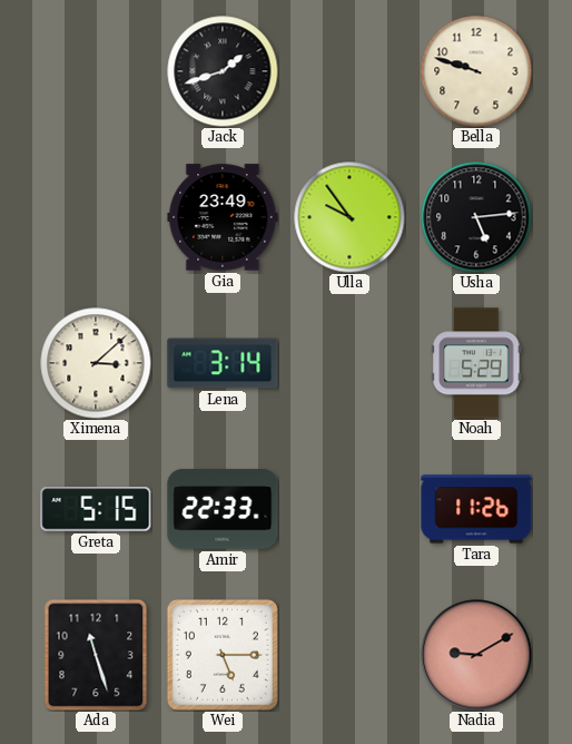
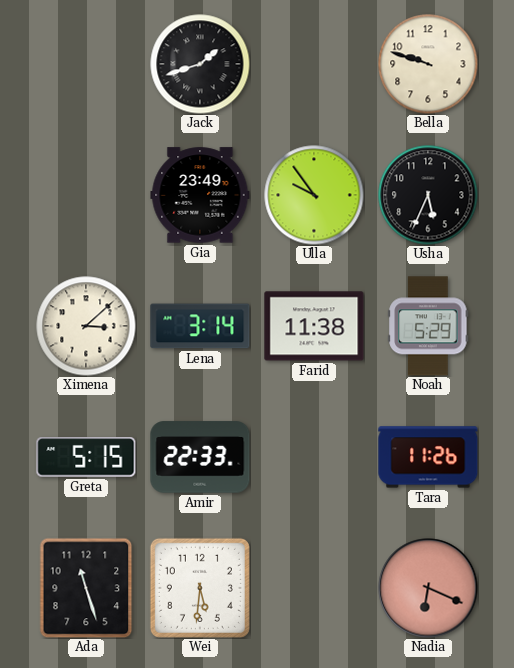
Usha: 5:14 -> 5:34 (428, 195)
Farid: none -> 11:38 (314, 326)
Wei: 5:15 -> 5:31 (200, 588)
Nadia: 9:10 -> 6:19 (428, 588)
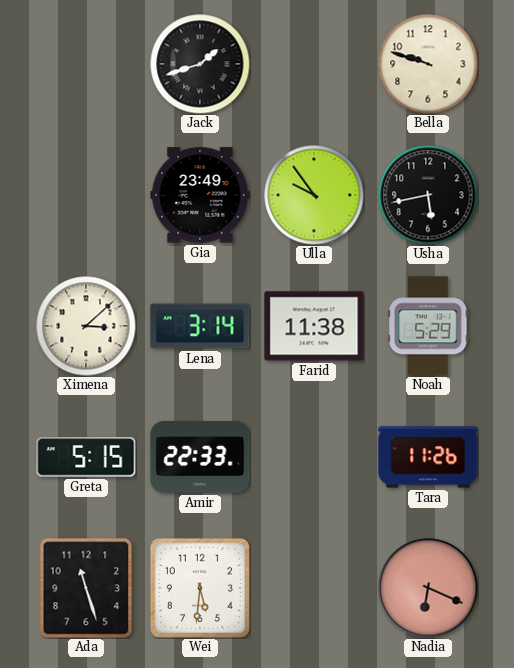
Usha: 5:34 -> 5:43 (428, 195)
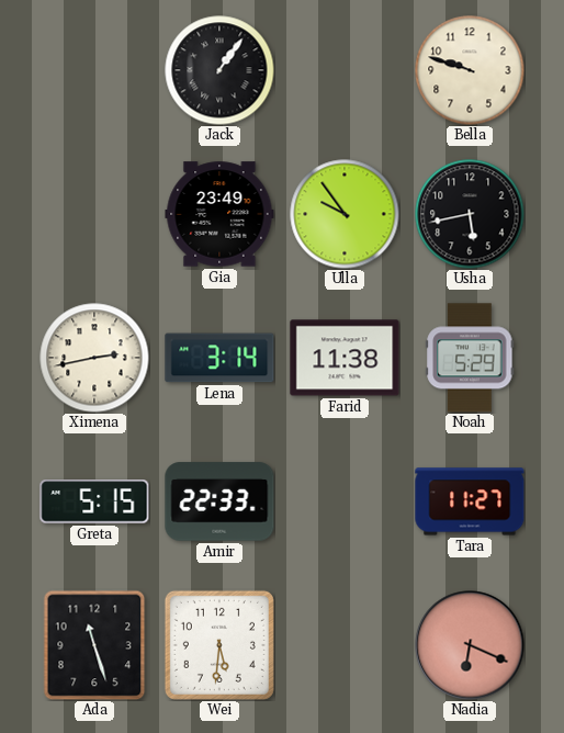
Jack: 1:42 -> 1:06 (219, 70)
Ximena: 3:08 -> 2:43 (94, 358)
Tara: 11:26 -> 11:27 (470, 501)
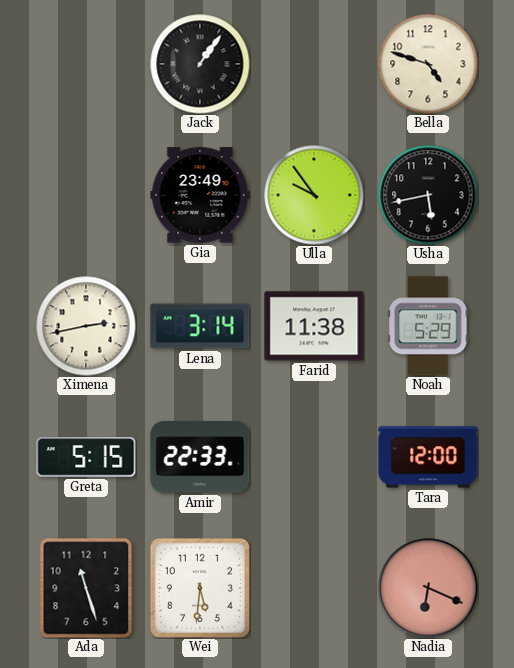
Bella: 9:48 -> 4:48 (428, 64)
Tara: 11:27 -> 12:00 (428, 457)
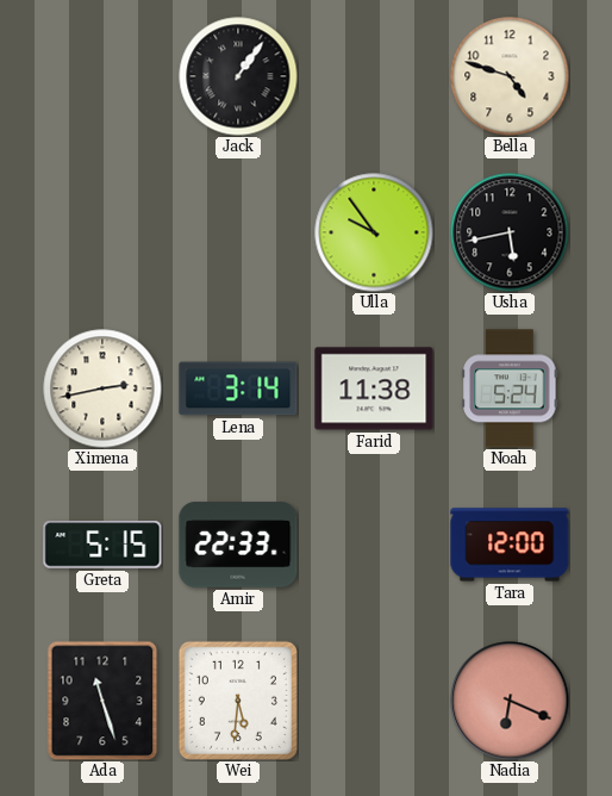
Gia: 23:49 -> none (200, 195)
Noah: 5:29 -> 5:24 (510, 388)
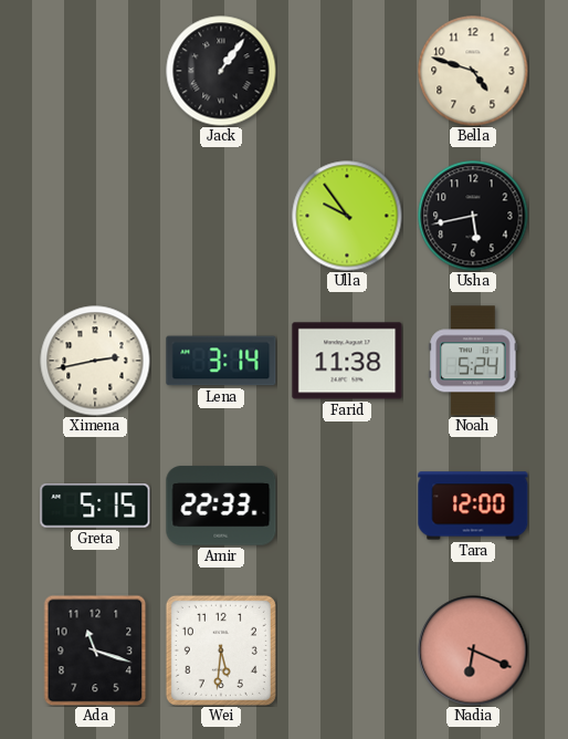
Ada: 11:27 -> 11:18 (95, 650)
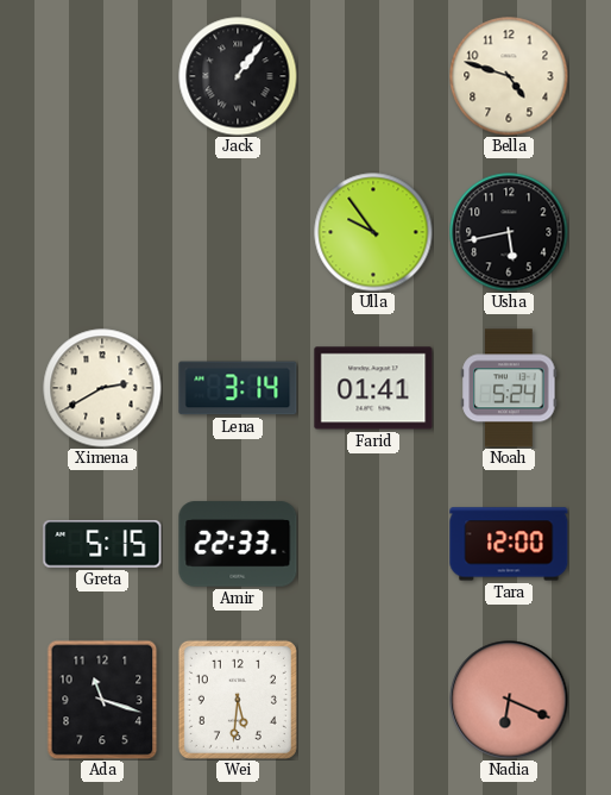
Ximena: 2:43 -> 2:40 (102, 388)
Farid: 11:38 -> 01:41 (373, 388)
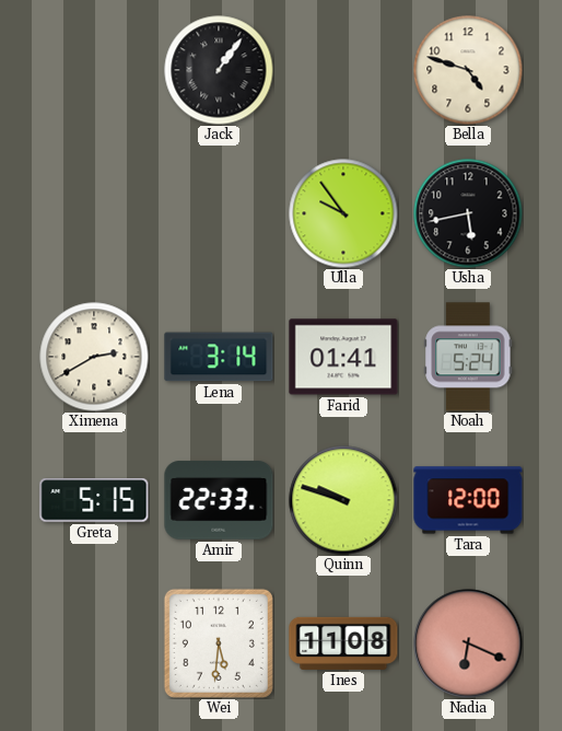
Quinn: none -> 9:48 (343, 500)
Ada: 11:18 -> none (102, 700)
Ines: none -> 11:08 (343, 643)
